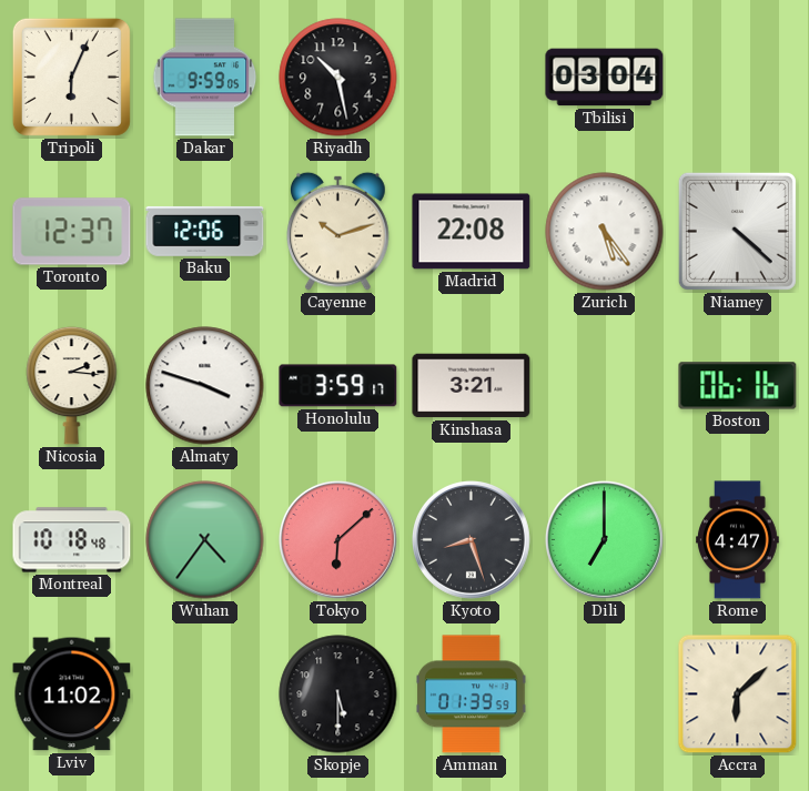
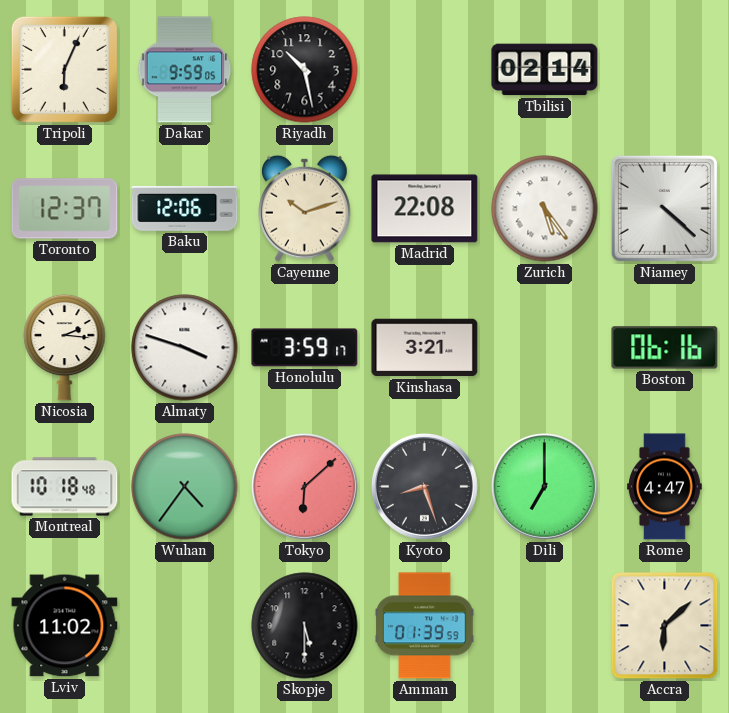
Tbilisi: 03:04 -> 02:14 (545, 70)
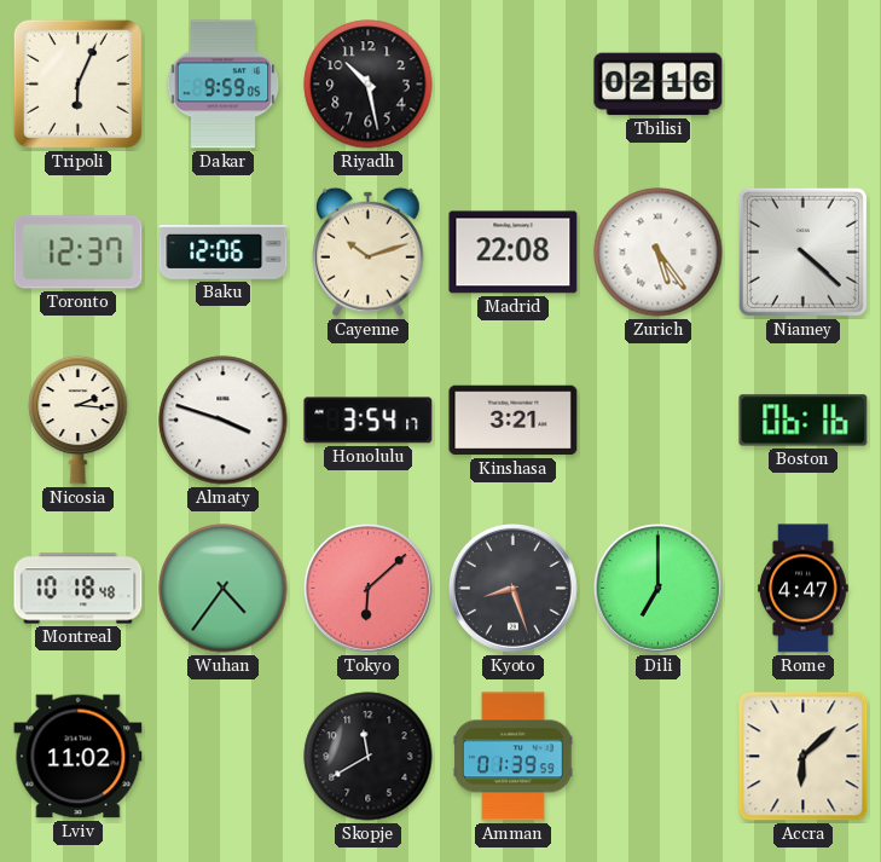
Tbilisi: 02:14 -> 02:16 (659, 85)
Honolulu: 3:59 -> 3:54 (369, 421)
Skopje: 5:30 -> 11:40 (369, 757)
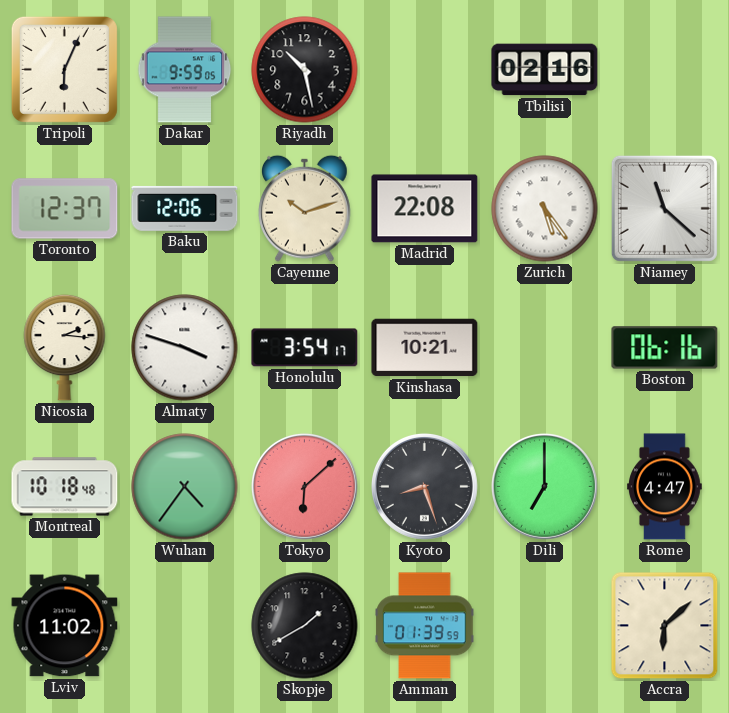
Niamey: 4:22 -> 11:22 (664, 208)
Kinshasa: 3:21 -> 10:21 (425, 348)
Skopje: 11:40 -> 1:40 (305, 626)
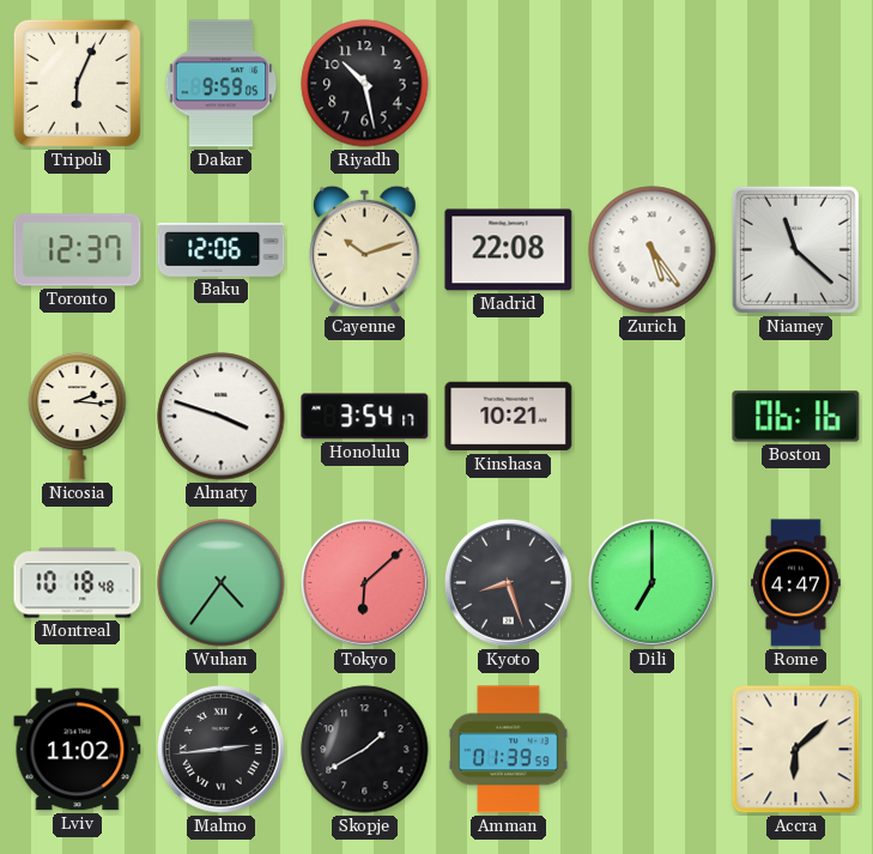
Tbilisi: 02:16 -> none (545, 70)
Malmo: none -> 2:44 (220, 749)
